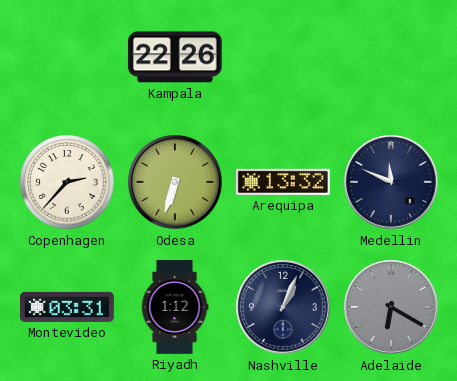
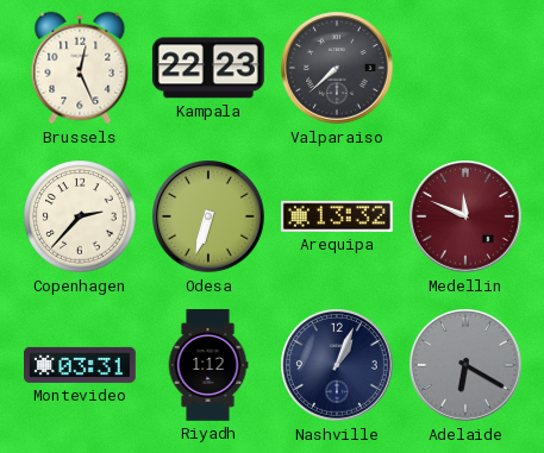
Brussels: none -> 12:26 (80, 68)
Kampala: 22:26 -> 22:23 (208, 68)
Valparaiso: none -> 7:38 (338, 69)
Medellin dial: navy -> burgundy (467, 218)
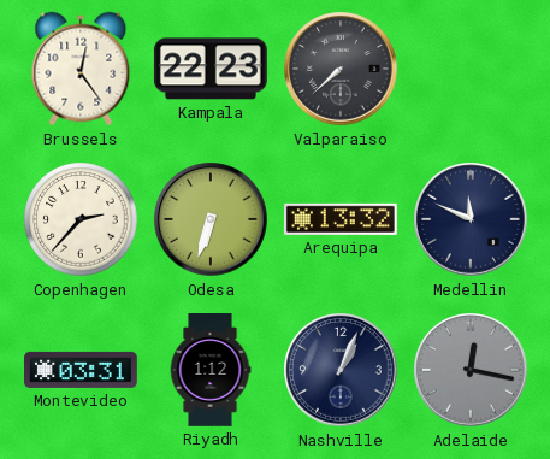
Brussels: 12:26 -> 12:24 (81, 69)
Medellin dial: burgundy -> navy (472, 220)
Adelaide: 6:20 -> 12:17 (472, 371)
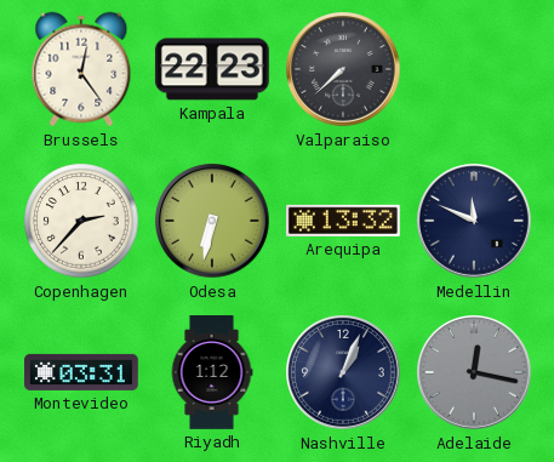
Odesa: 6:33 -> 6:32 (213, 222)
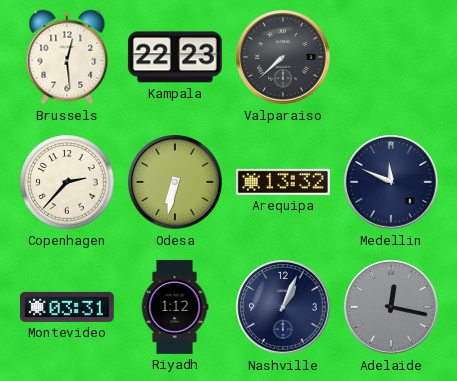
Brussels: 12:24 -> 12:29 (67, 57)
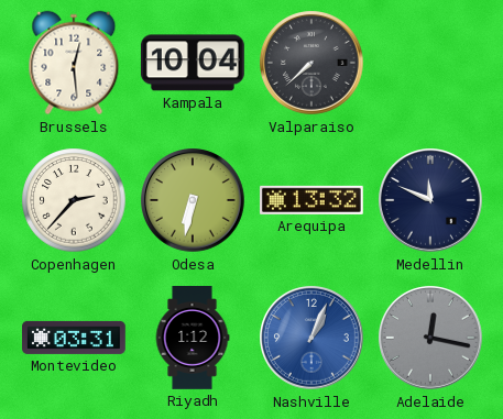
Kampala: 22:23 -> 10:04 (193, 63)
Nashville dial: navy -> blue (313, 339)
